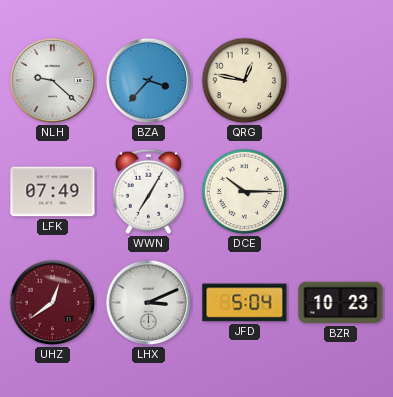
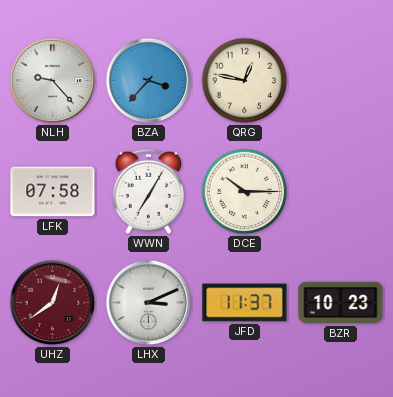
NLH: 9:22 -> 9:23 (53, 81)
LFK: 07:49 -> 07:58 (53, 192)
JFD: 5:04 -> 11:37 (245, 303)
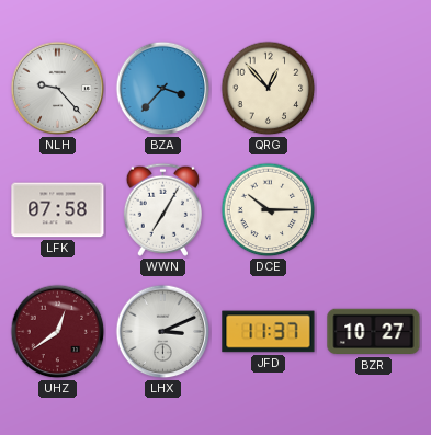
QRG: 12:47 -> 12:53 (269, 89)
BZR: 10:23 -> 10:27 (374, 332)
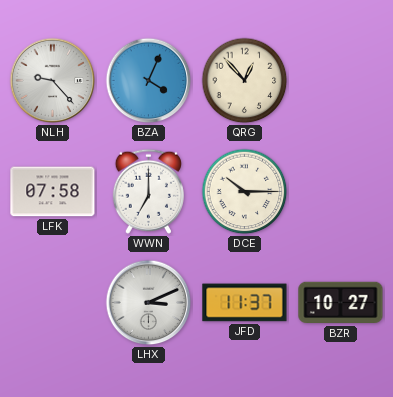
BZA: 3:37 -> 4:04 (149, 81)
WWN: 7:05 -> 7:00 (148, 191)
UHZ: 12:39 -> none (58, 332)
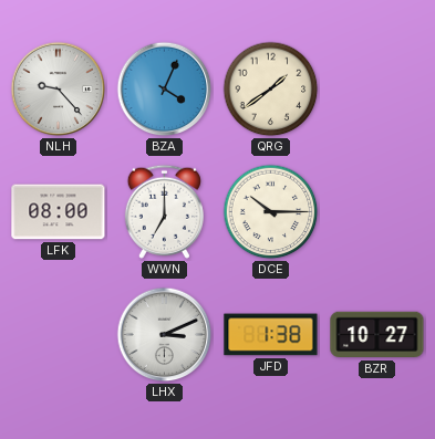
QRG: 12:53 -> 1:39 (271, 90)
LFK: 07:58 -> 08:00 (59, 212)
JFD: 11:37 -> 1:38 (271, 335)
